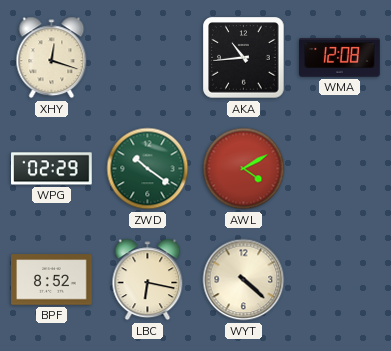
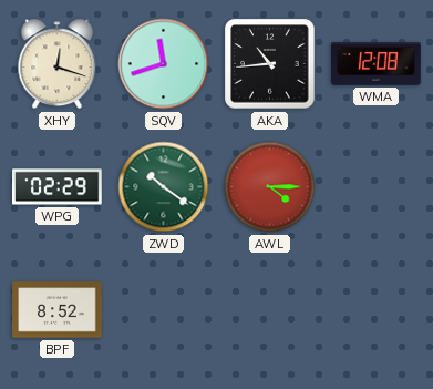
SQV: none -> 11:42 (164, 64)
AWL: 4:10 -> 4:15 (270, 187)
LBC: 6:17 -> none (148, 280)
WYT: 4:22 -> none (244, 280)
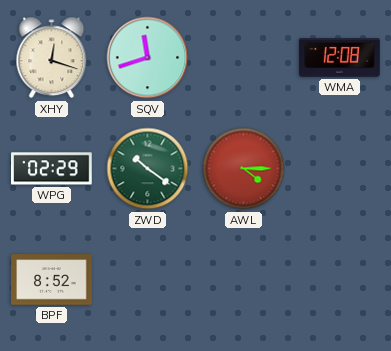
AKA: 10:44 -> none (270, 64)
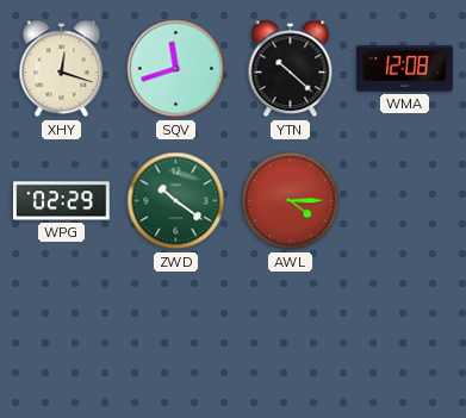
YTN: none -> 10:22 (291, 69)
BPF: 8:52 -> none (52, 280)
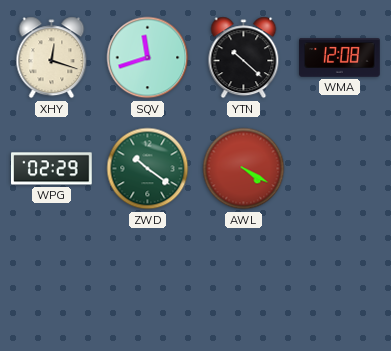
AWL: 4:15 -> 4:20 (244, 169)
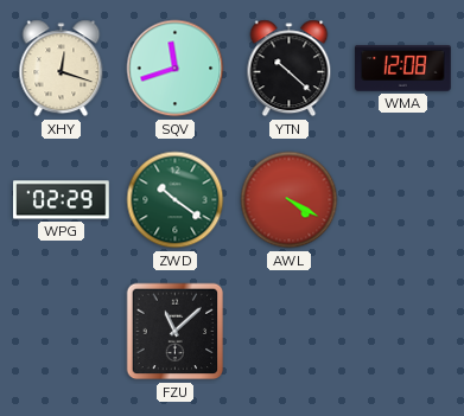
FZU: none -> 11:08 (176, 332)
